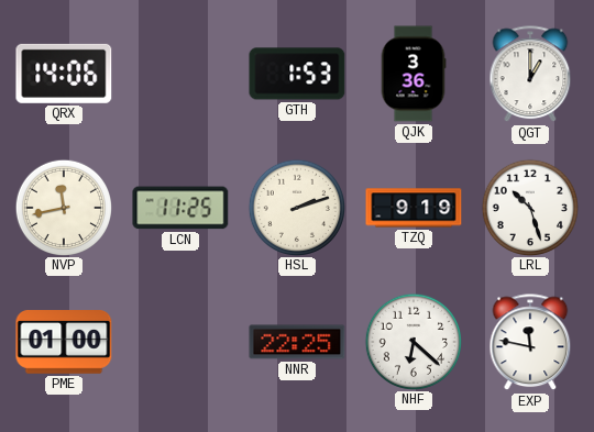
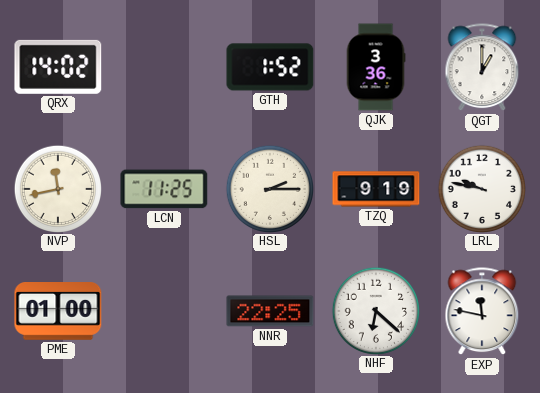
QRX: 14:06 -> 14:02 (58, 67)
GTH: 1:53 -> 1:52 (270, 67)
HSL: 2:12 -> 2:15 (269, 188)
LRL: 10:27 -> 9:47 (481, 188)
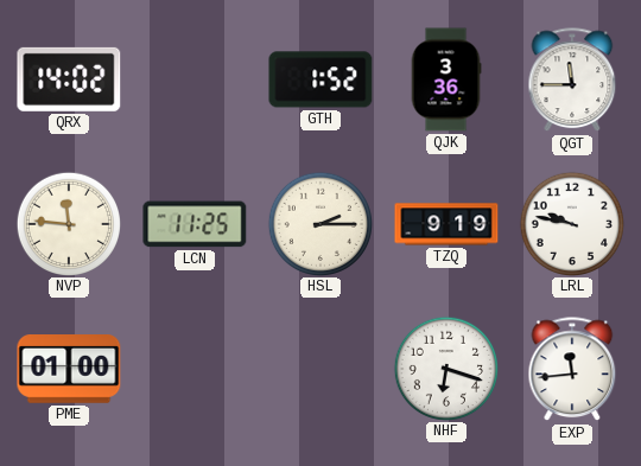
QGT: 1:00 -> 11:45 (572, 81)
NVP: 11:43 -> 11:46 (68, 223)
NNR: 22:25 -> none (270, 311)
NHF: 6:22 -> 6:18 (445, 368)
EXP: 11:47 -> 11:44 (572, 370)
